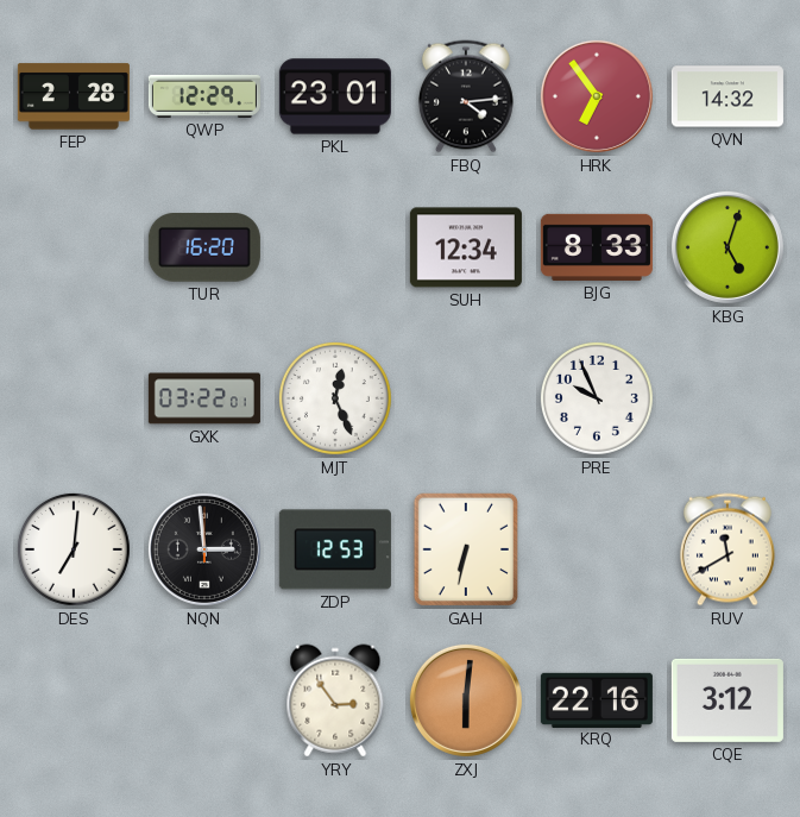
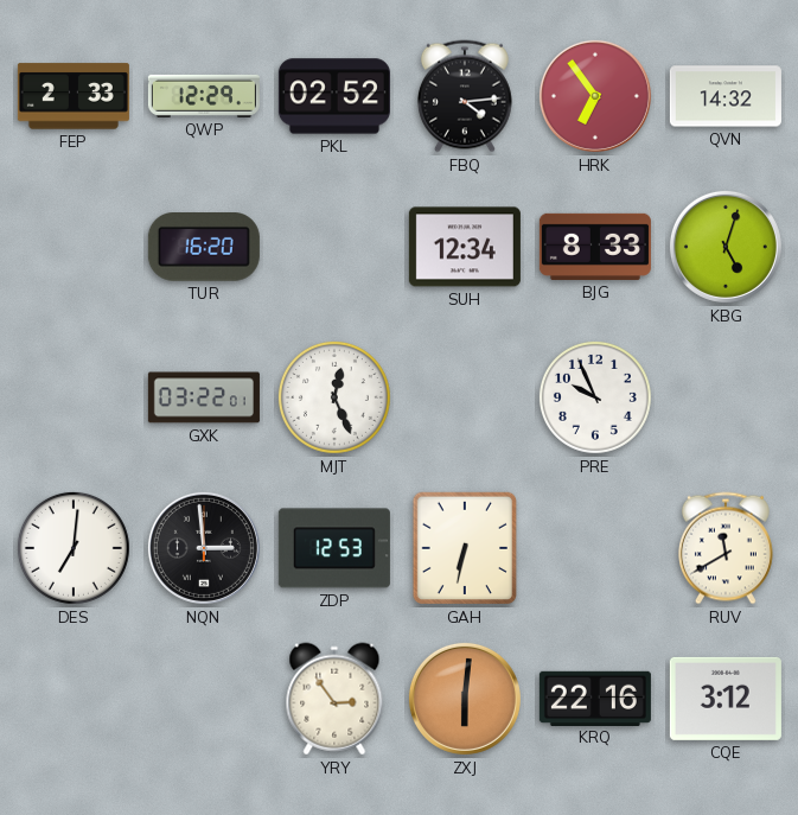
FEP: 2:28 -> 2:33 (74, 96)
PKL: 23:01 -> 02:52 (334, 96)
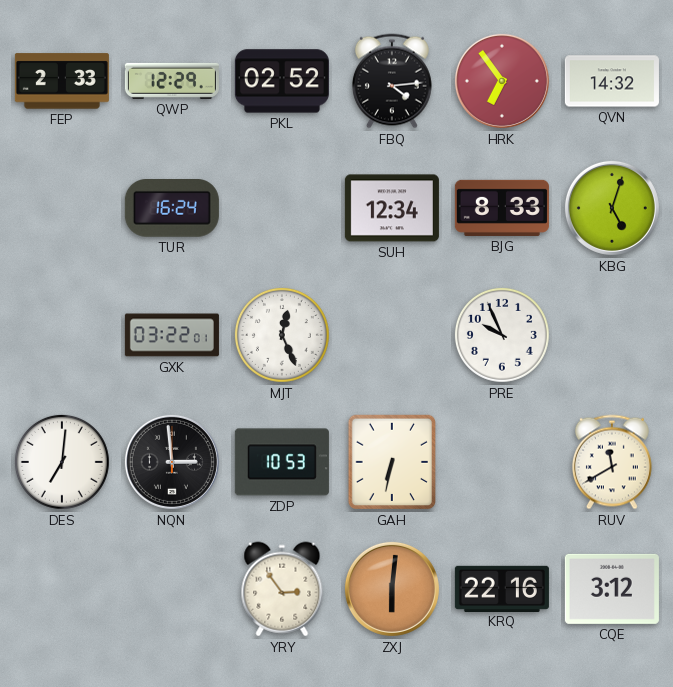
TUR: 16:20 -> 16:24 (172, 209)
ZDP: 12:53 -> 10:53 (282, 462)
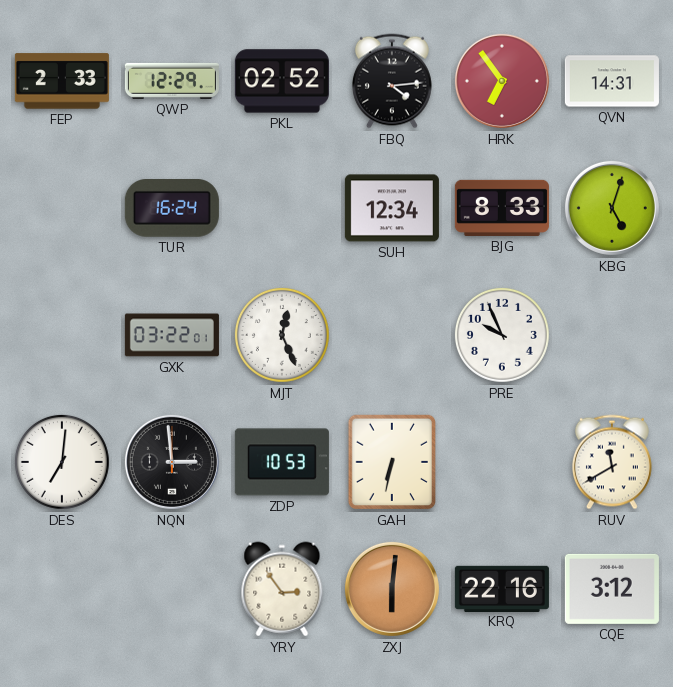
QVN: 14:32 -> 14:31 (612, 81)
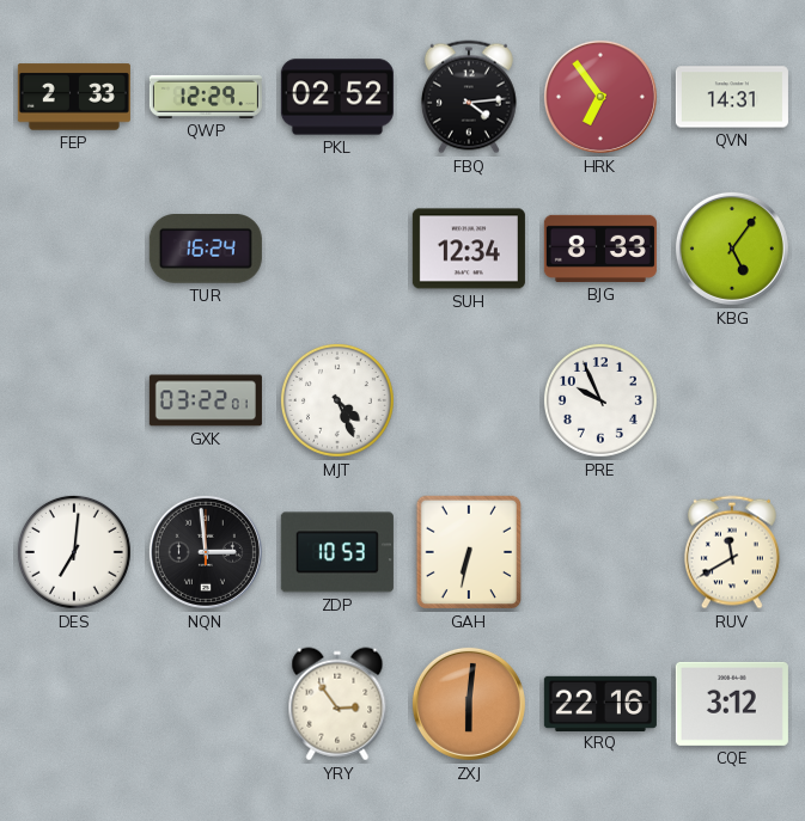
KBG: 5:03 -> 5:06 (732, 249)
MJT: 12:26 -> 4:26 (337, 400)
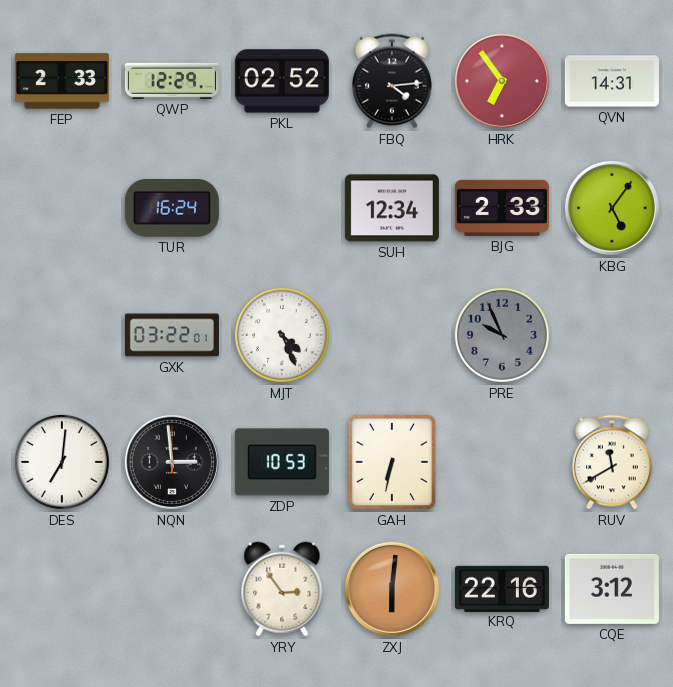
BJG: 8:33 -> 2:33 (502, 208)
PRE dial: white -> grey (502, 335)
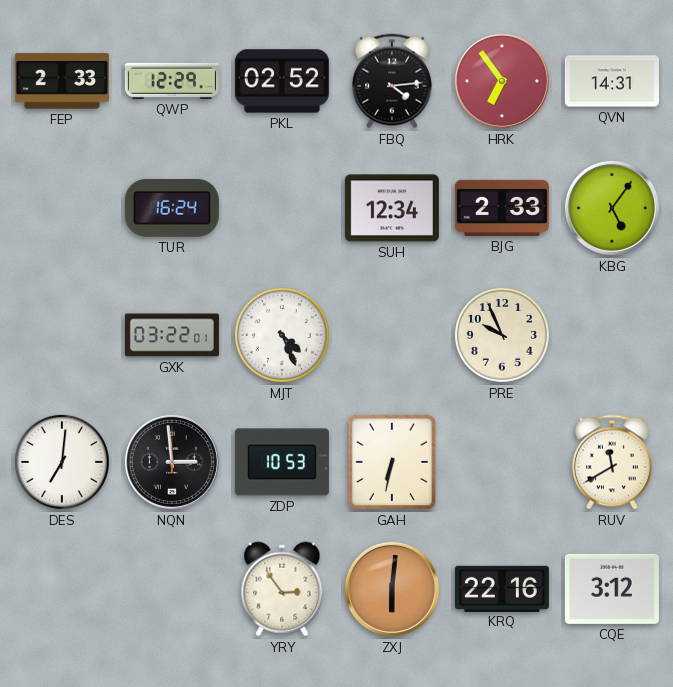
PRE dial: grey -> cream (502, 335)
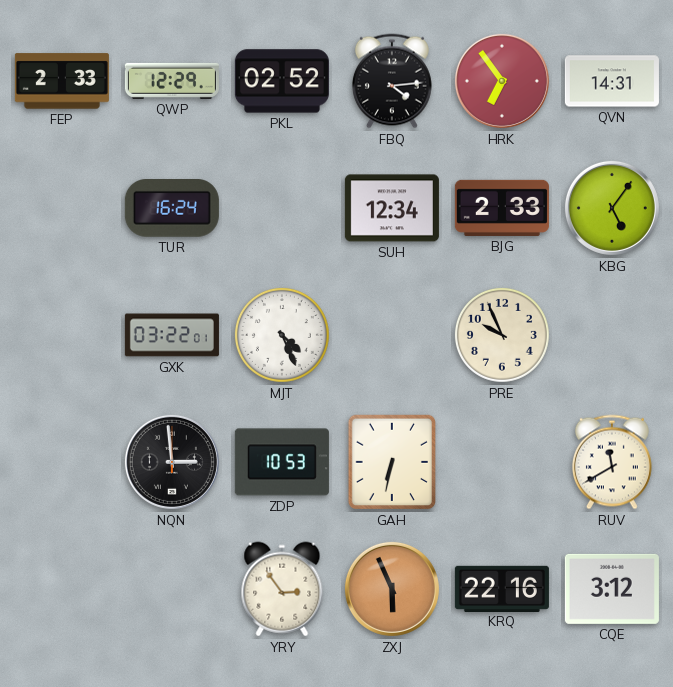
DES: 7:01 -> none (62, 462)
ZXJ: 6:01 -> 5:56 (392, 589)
